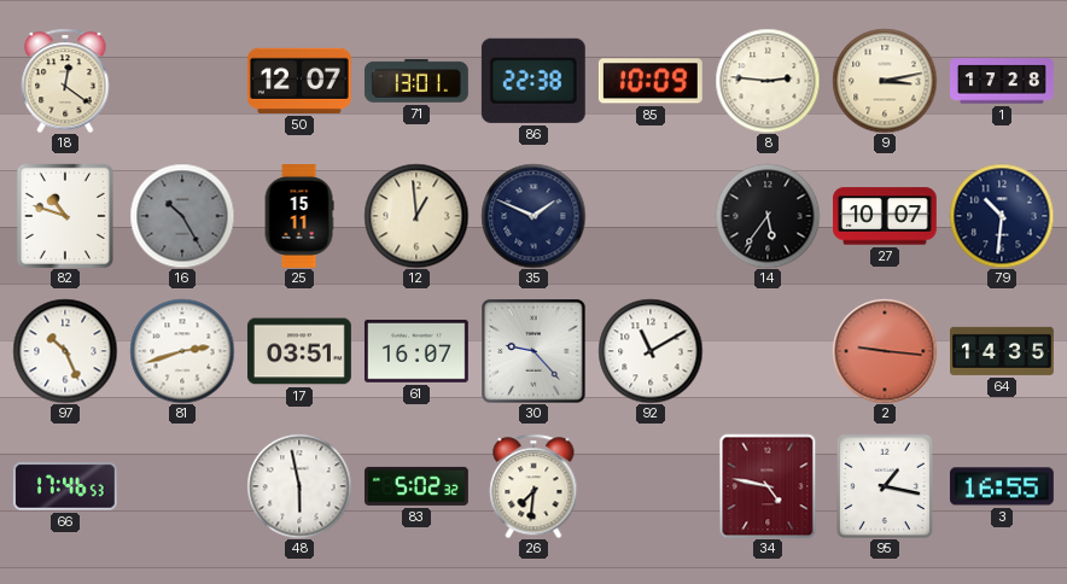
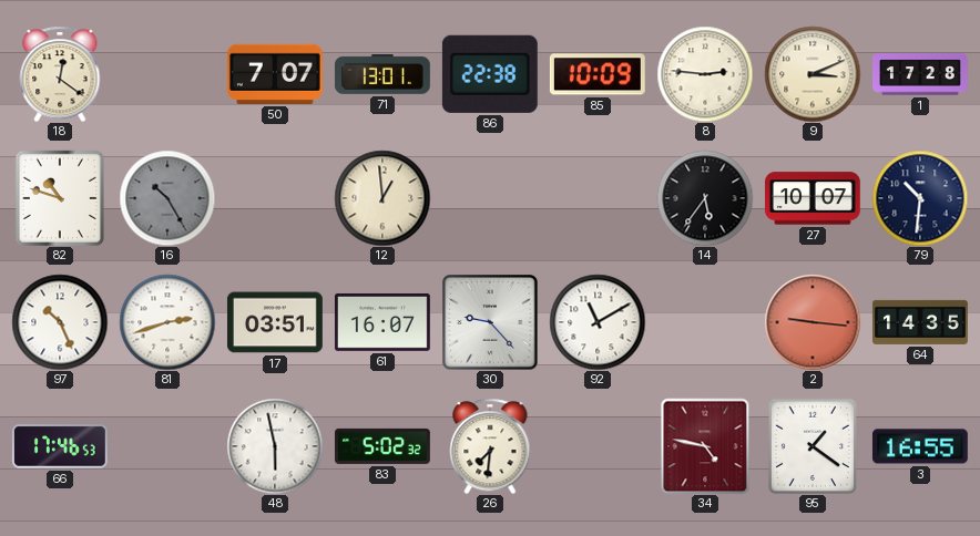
50: 12:07 -> 7:07 (275, 74)
9: 3:13 -> 3:11 (813, 74)
25: 15:11 -> none (299, 217)
35: 1:49 -> none (533, 216)
95: 1:17 -> 1:21 (813, 446)
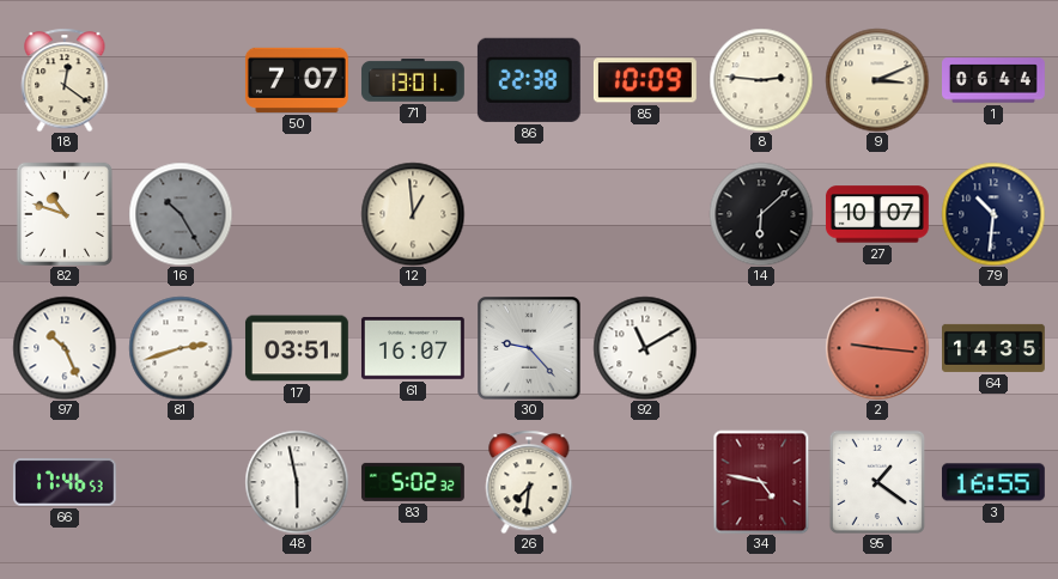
1: 17:28 -> 06:44 (995, 80)
14: 5:36 -> 6:08 (761, 214)
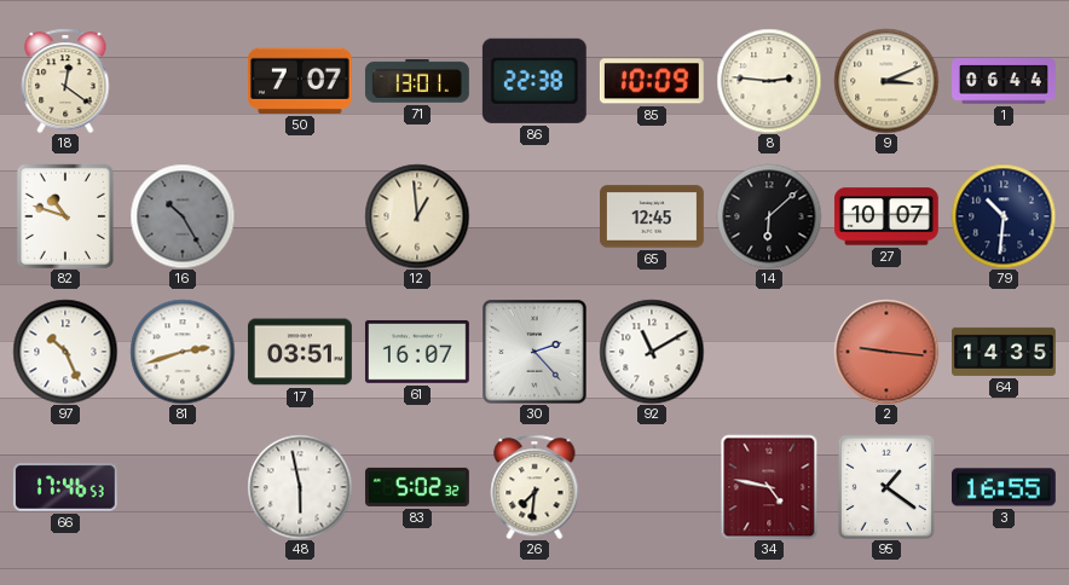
65: none -> 12:45 (653, 216)
30: 9:23 -> 2:23 (534, 352)
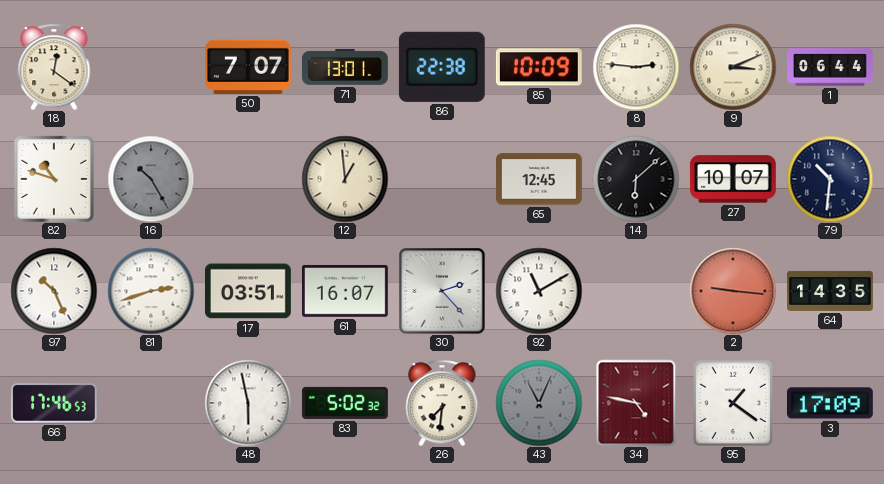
43: none -> 11:04 (539, 403)
3: 16:55 -> 17:09 (830, 403)
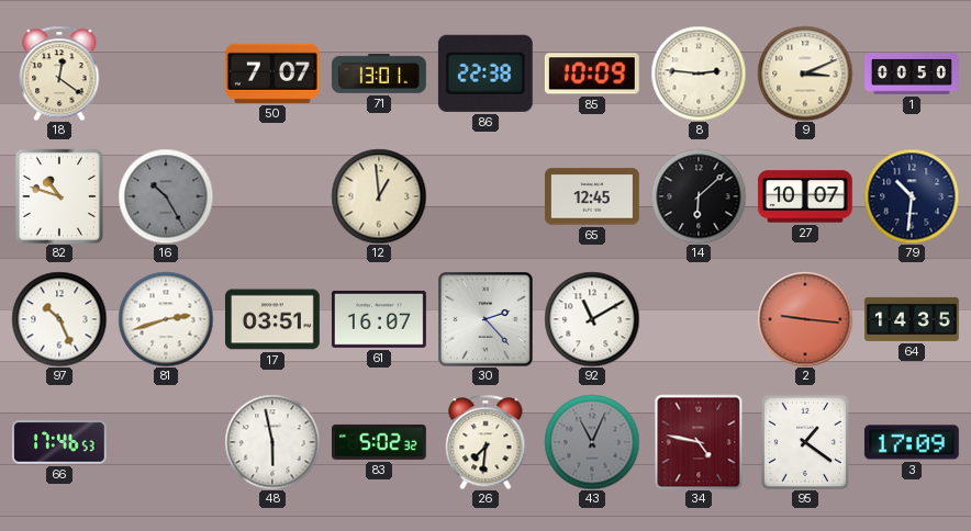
1: 06:44 -> 00:50 (913, 74)
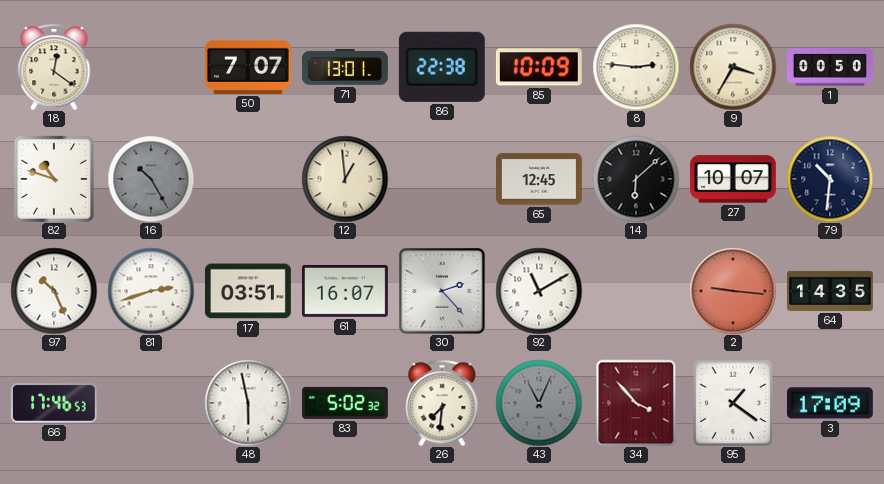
9: 3:11 -> 3:35 (733, 67)
34: 4:47 -> 3:53 (636, 403)
